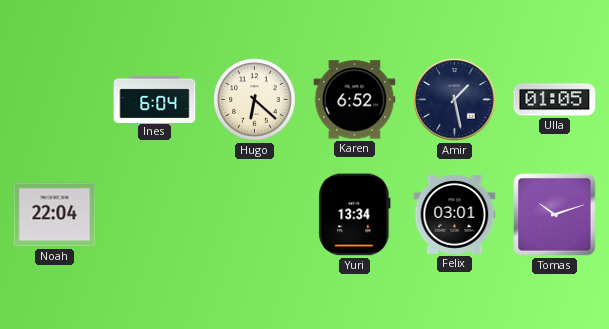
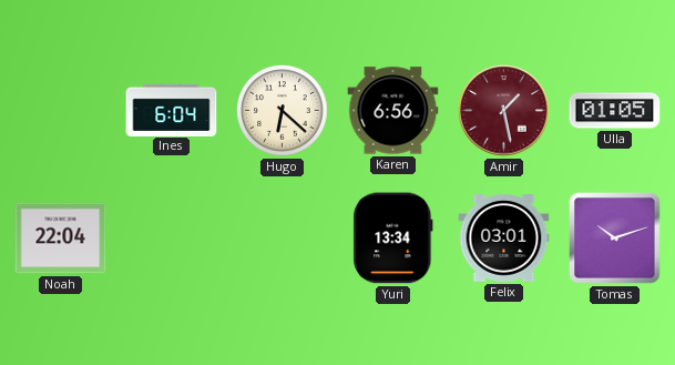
Karen: 6:52 -> 6:56 (393, 111)
Amir dial: navy -> burgundy (504, 111)
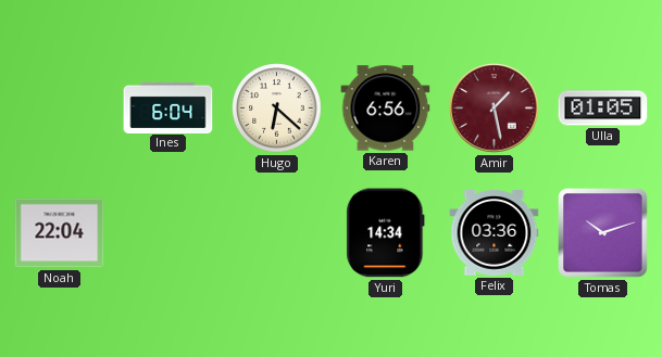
Yuri: 13:34 -> 14:34 (386, 233)
Felix: 03:01 -> 03:36 (495, 233)
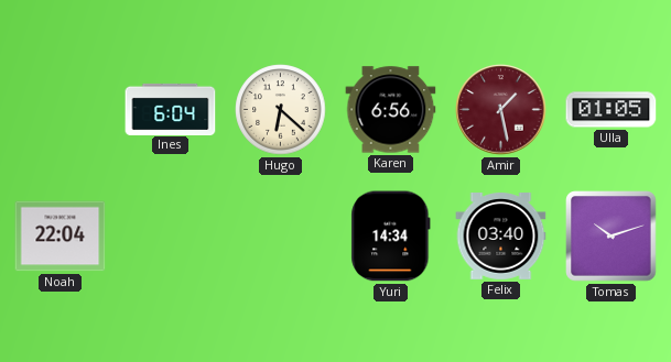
Felix: 03:36 -> 03:40 (501, 237)
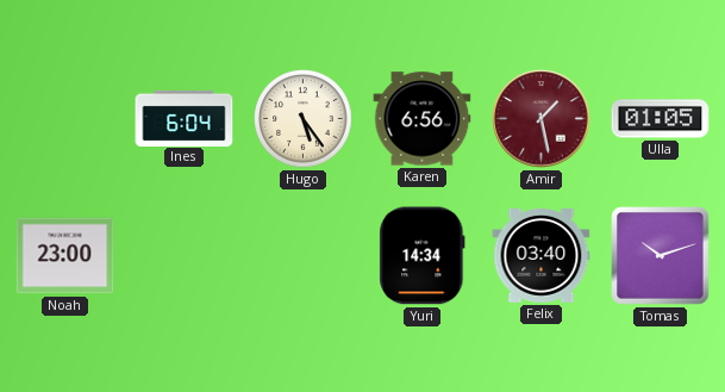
Hugo: 6:22 -> 5:24 (304, 119)
Noah: 22:04 -> 23:00 (65, 256)
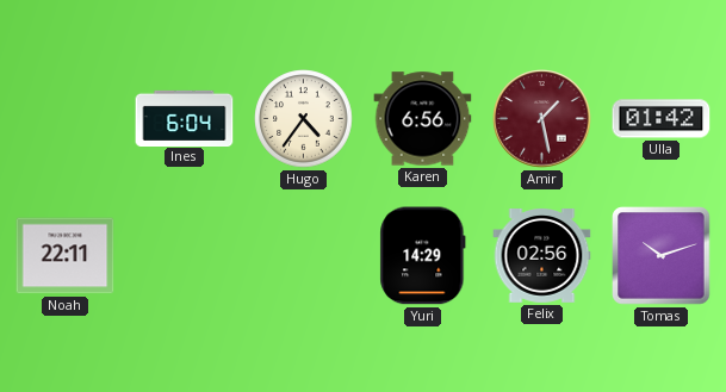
Hugo: 5:24 -> 4:36 (304, 119)
Ulla: 01:05 -> 01:42 (662, 119)
Noah: 23:00 -> 22:11 (66, 256)
Yuri: 14:34 -> 14:29 (423, 256)
Felix: 03:40 -> 02:56 (542, 256)
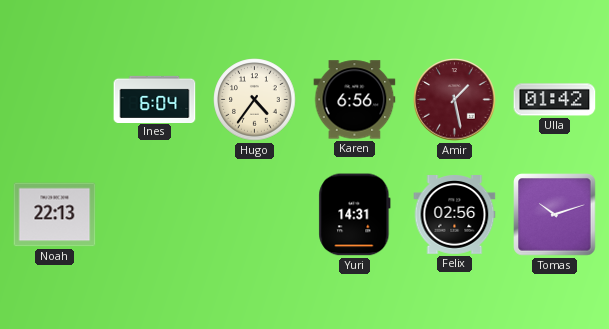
Noah: 22:11 -> 22:13 (55, 215)
Yuri: 14:29 -> 14:31 (355, 215)
